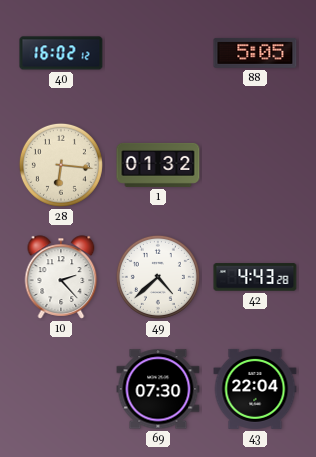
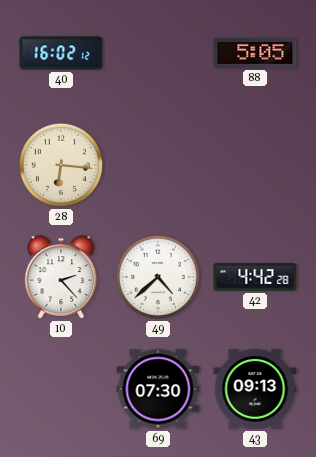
1: 01:32 -> none (158, 165)
42: 4:43 -> 4:42 (255, 277)
43: 22:04 -> 09:13 (255, 389)
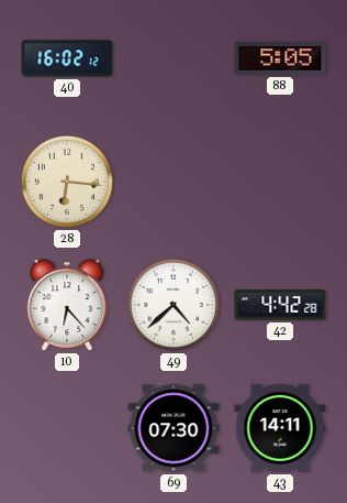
10: 2:23 -> 6:23 (67, 305)
43: 09:13 -> 14:11 (280, 428)
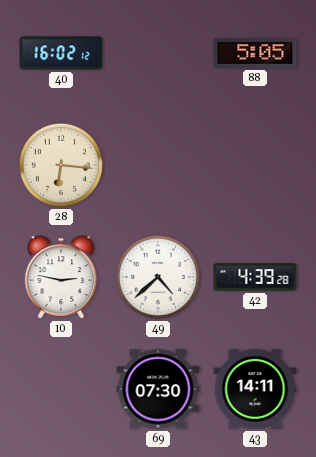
10: 6:23 -> 2:47 (61, 277)
42: 4:42 -> 4:39 (255, 277)
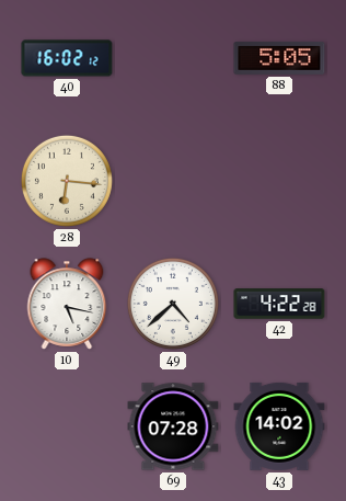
10: 2:47 -> 5:17 (67, 304)
42: 4:39 -> 4:22 (279, 304)
69: 07:30 -> 07:28 (173, 426)
43: 14:11 -> 14:02 (279, 426)
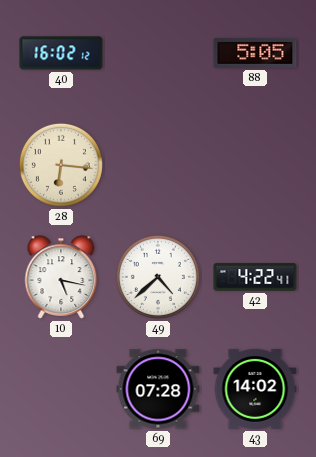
42: 4:22:28 -> 4:22:41 (255, 277)
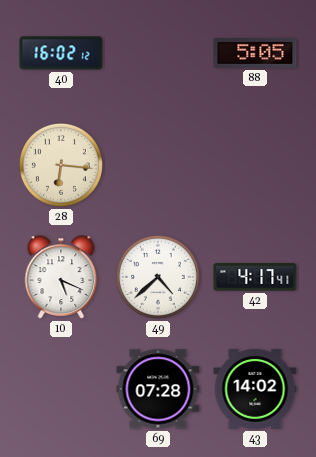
10: 5:17 -> 5:19 (61, 277)
42: 4:22 -> 4:17 (255, 277)
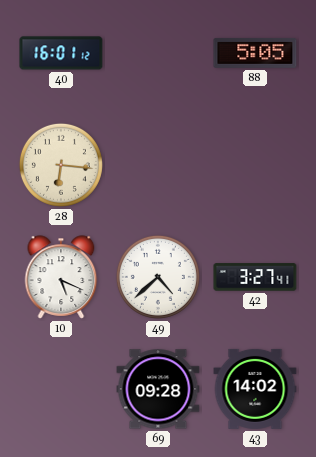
40: 16:02 -> 16:01 (61, 53)
42: 4:17 -> 3:27 (255, 277)
69: 07:28 -> 09:28 (158, 389)
